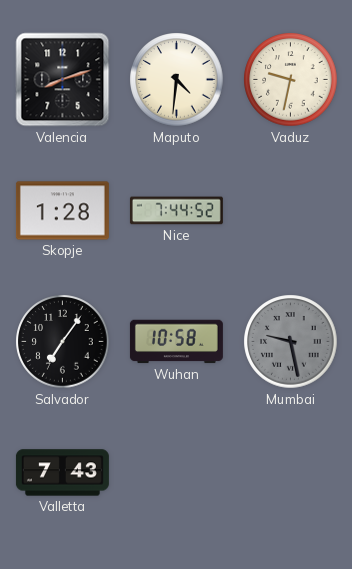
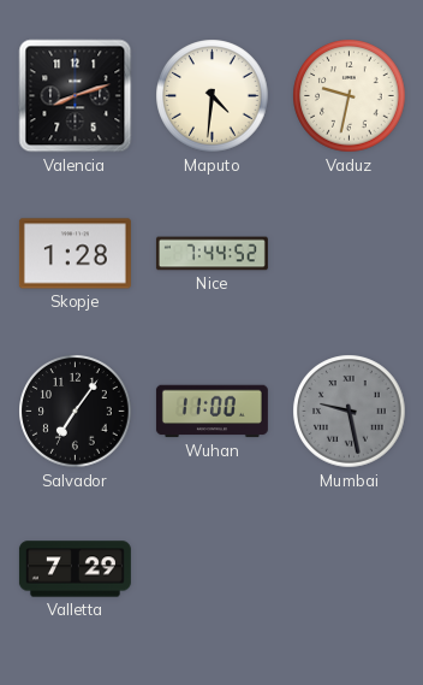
Wuhan: 10:58 -> 11:00 (211, 412)
Valletta: 7:43 -> 7:29 (75, 569)
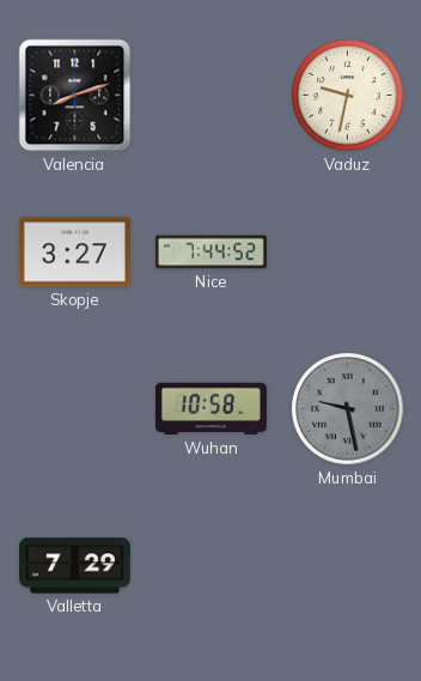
Maputo: 4:31 -> none (213, 96)
Skopje: 1:28 -> 3:27 (74, 253)
Salvador: 7:06 -> none (76, 412)
Wuhan: 11:00 -> 10:58 (210, 409)
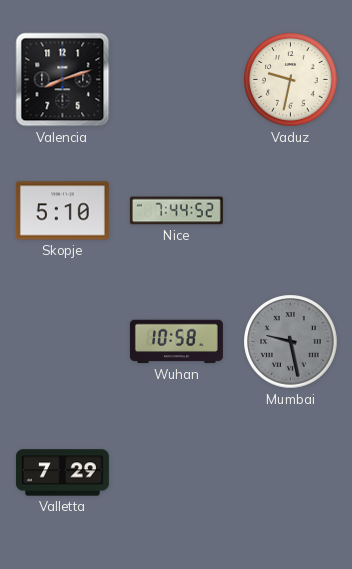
Skopje: 3:27 -> 5:10 (62, 211)
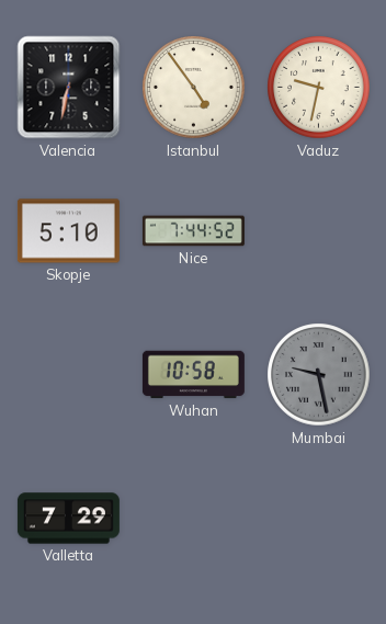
Valencia: 8:12 -> 6:32 (69, 88)
Istanbul: none -> 4:54 (194, 88)
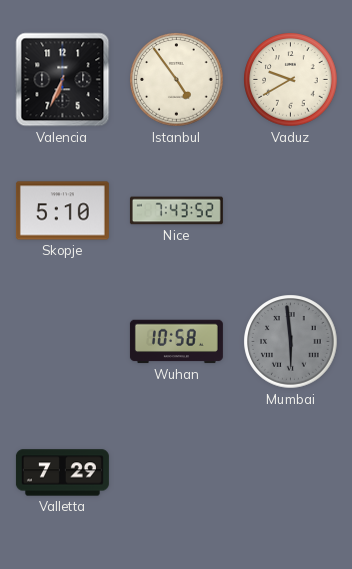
Valencia: 6:32 -> 6:34 (63, 80)
Vaduz: 9:32 -> 9:40 (291, 80)
Nice: 7:44 -> 7:43 (176, 211)
Mumbai: 9:28 -> 5:59 (291, 342)
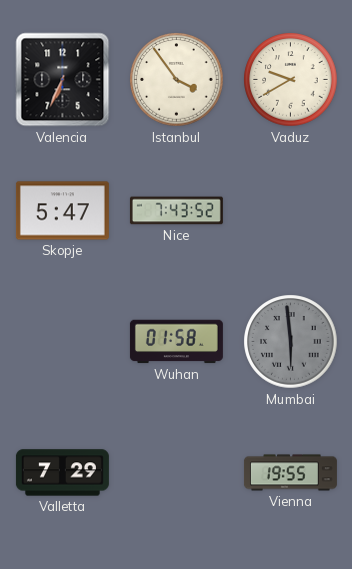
Istanbul: 4:54 -> 3:54 (177, 80)
Skopje: 5:10 -> 5:47 (62, 211)
Wuhan: 10:58 -> 01:58 (176, 342)
Vienna: none -> 19:55 (290, 473)
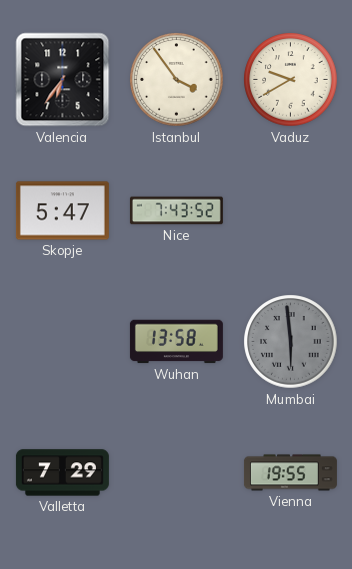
Valencia: 6:34 -> 6:36 (63, 80)
Wuhan: 01:58 -> 13:58 (176, 342)
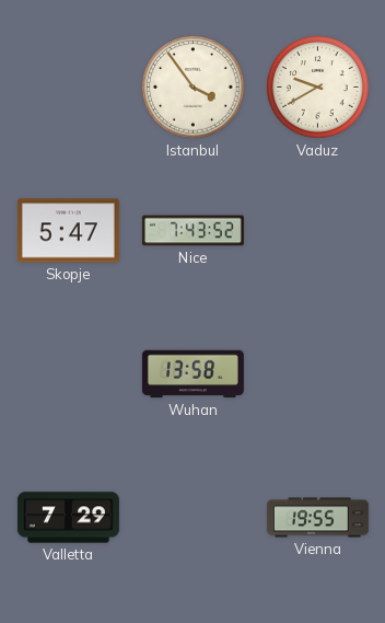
Valencia: 6:36 -> none (63, 80)
Mumbai: 5:59 -> none (291, 342)
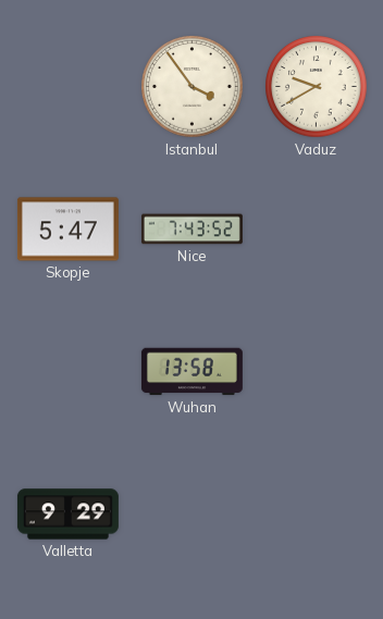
Valletta: 7:29 -> 9:29 (67, 515)
Vienna: 19:55 -> none (317, 518)
